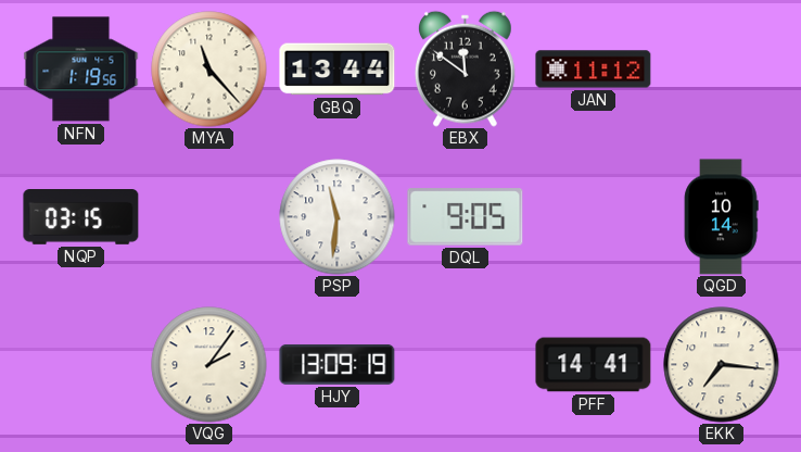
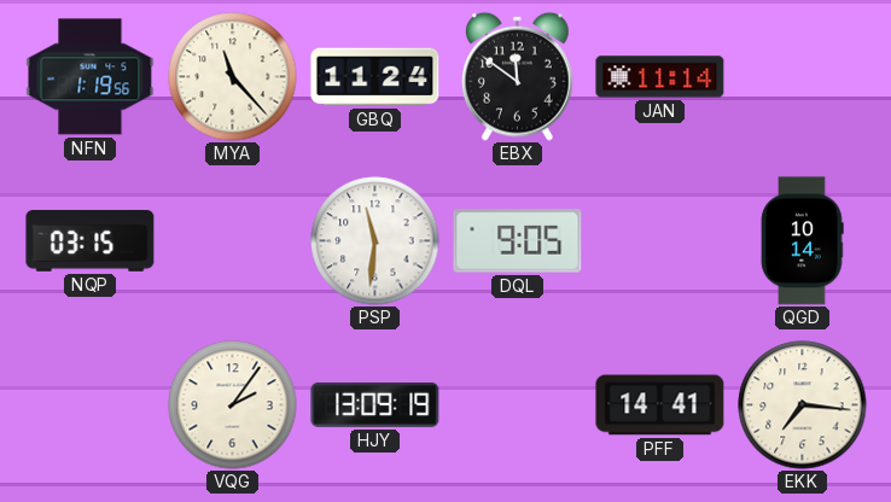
GBQ: 13:44 -> 11:24 (375, 77)
JAN: 11:12 -> 11:14 (660, 77)
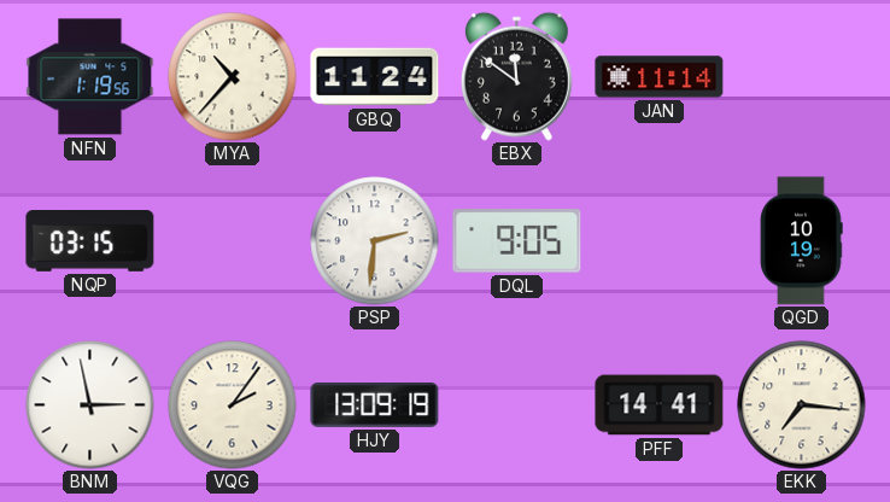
MYA: 11:23 -> 10:37 (233, 77)
PSP: 11:31 -> 2:31 (375, 241)
QGD: 10:14 -> 10:19 (801, 241)
BNM: none -> 2:58 (90, 405)
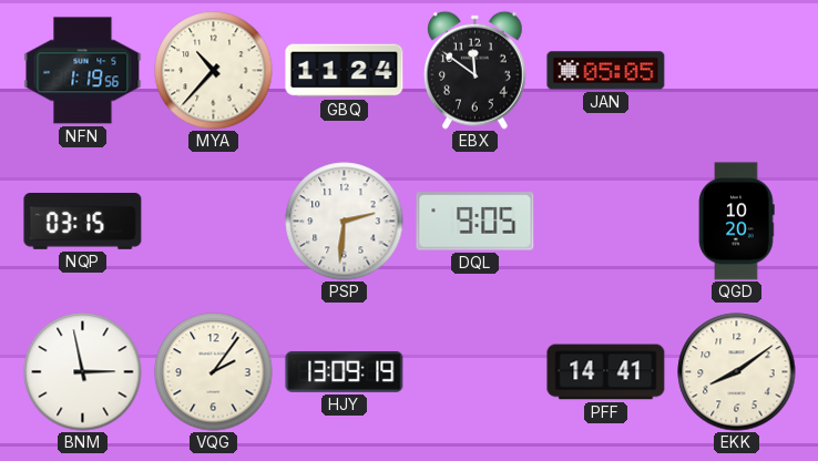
JAN: 11:14 -> 05:05 (606, 71)
QGD: 10:19 -> 10:20 (736, 222)
EKK: 7:16 -> 8:09 (737, 372)
